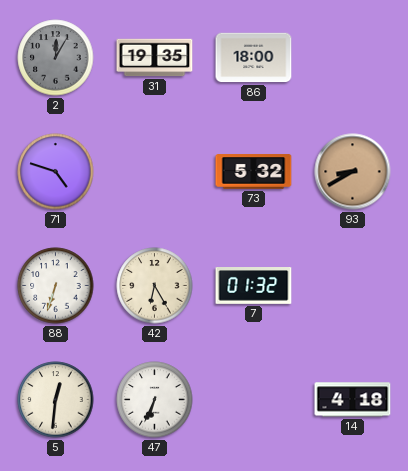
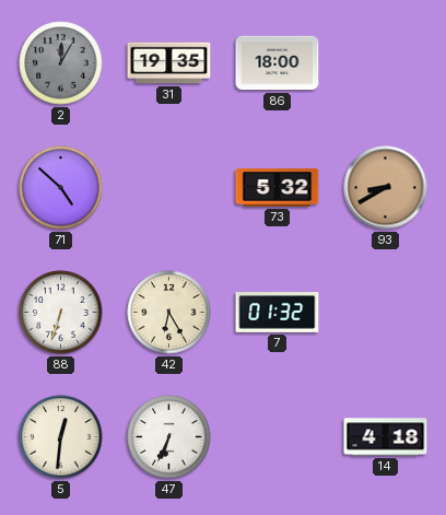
71: 4:48 -> 4:52 (61, 188)
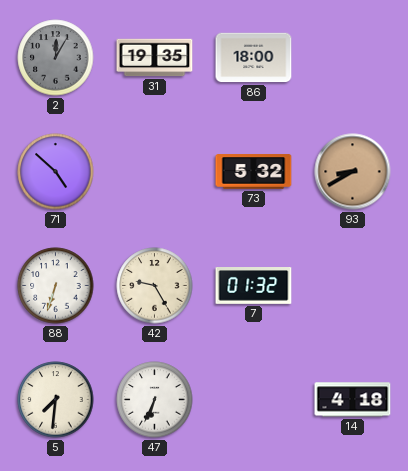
42: 6:25 -> 9:25 (155, 286)
5: 12:31 -> 7:31 (56, 400)
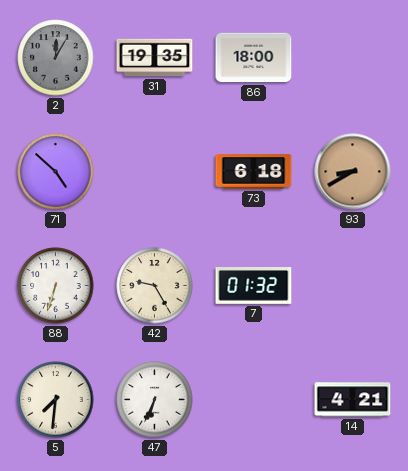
73: 5:32 -> 6:18 (254, 172)
14: 4:18 -> 4:21 (353, 400)
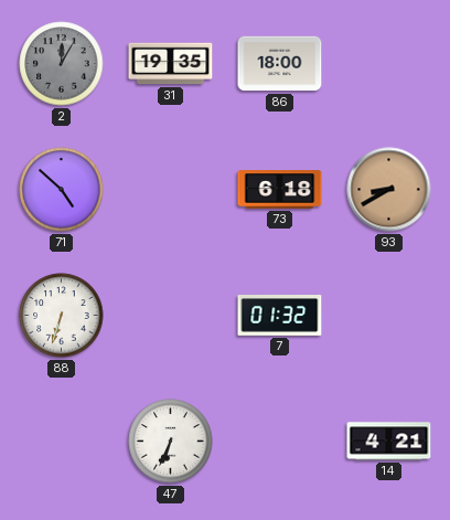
42: 9:25 -> none (155, 286)
5: 7:31 -> none (56, 400)
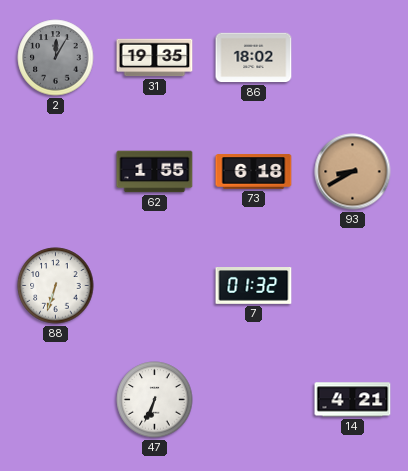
86: 18:00 -> 18:02 (254, 58)
71: 4:52 -> none (62, 190)
62: none -> 1:55 (155, 172)
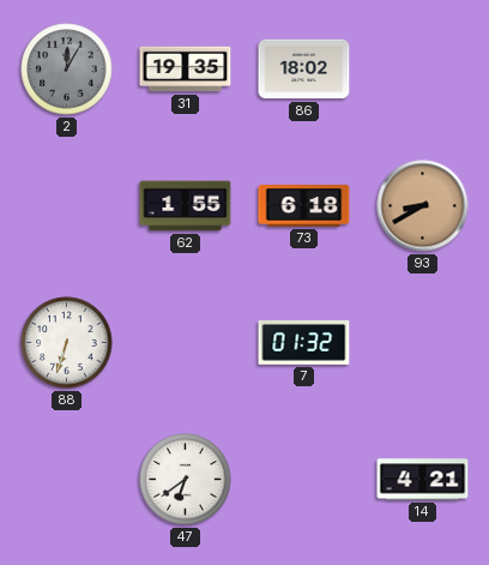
47: 6:34 -> 6:39 (186, 480)
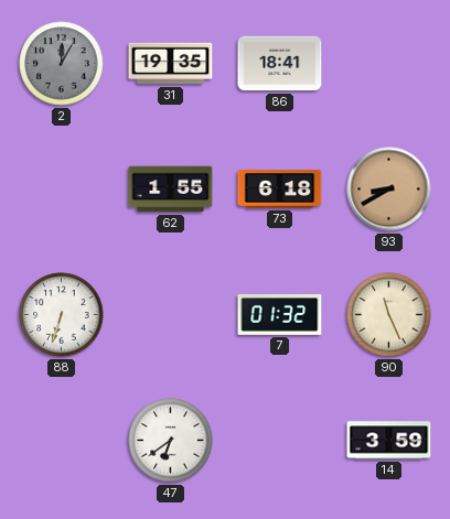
86: 18:02 -> 18:41 (280, 64)
90: none -> 11:26 (389, 315)
14: 4:21 -> 3:59 (389, 441)
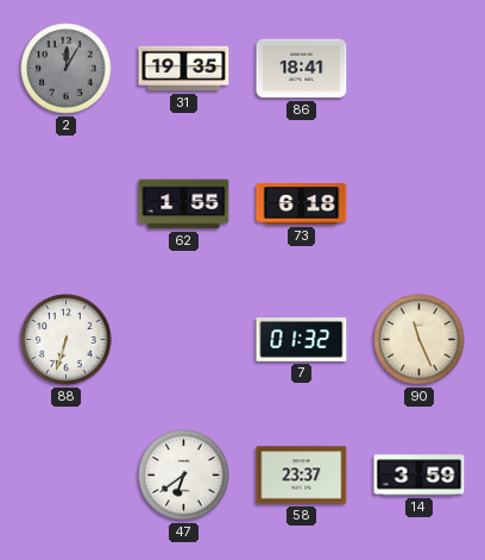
93: 8:40 -> none (389, 190)
58: none -> 23:37 (302, 476)
